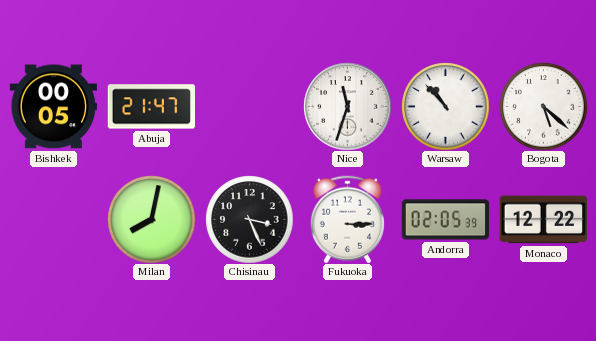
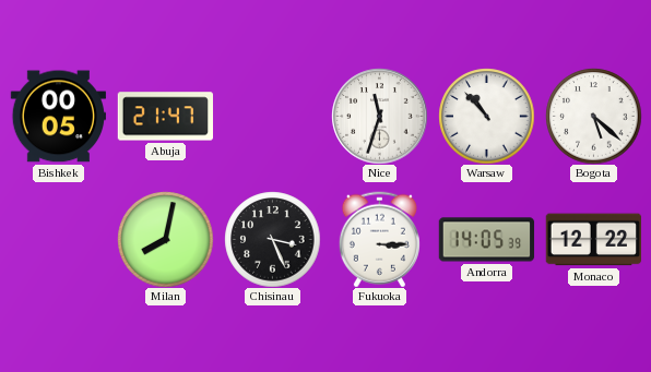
Andorra: 02:05 -> 14:05 (486, 240)
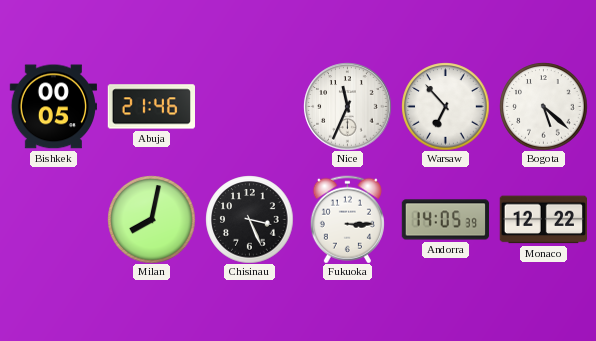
Abuja: 21:47 -> 21:46 (151, 107)
Nice: 11:33 -> 11:34 (347, 106)
Warsaw: 10:53 -> 6:53 (445, 106)
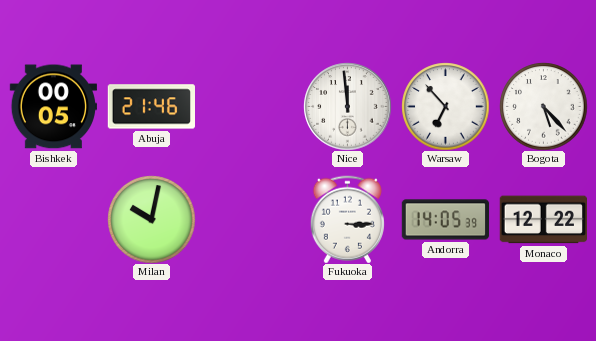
Nice: 11:34 -> 11:59 (347, 106)
Bogota: 5:22 -> 5:23 (543, 106)
Milan: 8:02 -> 10:02 (151, 219)
Chisinau: 3:26 -> none (249, 219)
